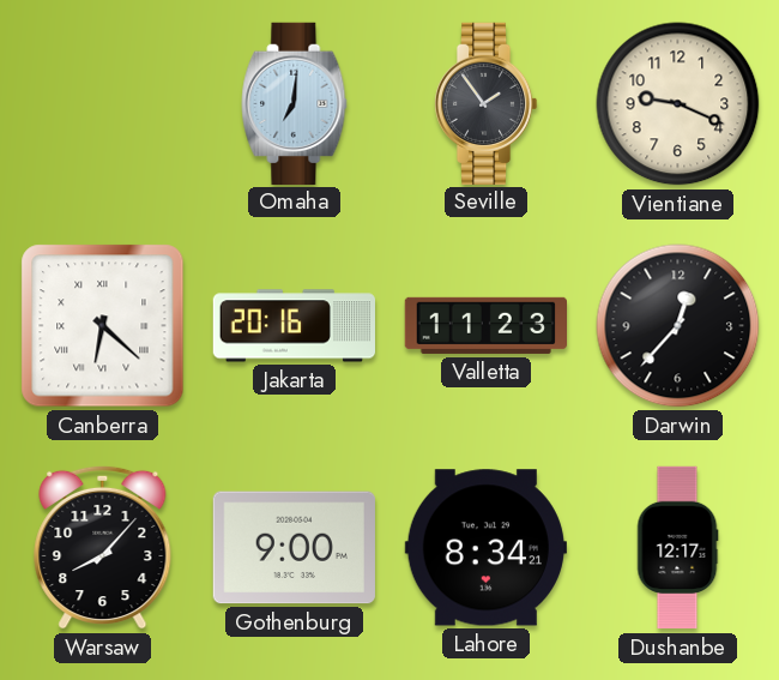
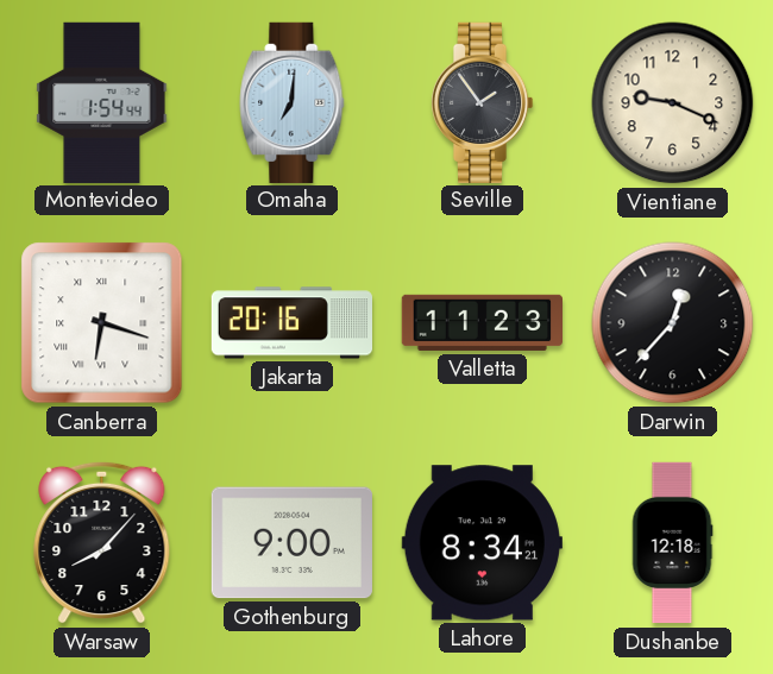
Montevideo: none -> 1:54 (102, 102)
Canberra: 6:22 -> 6:18 (102, 323)
Dushanbe: 12:17 -> 12:18 (672, 543)
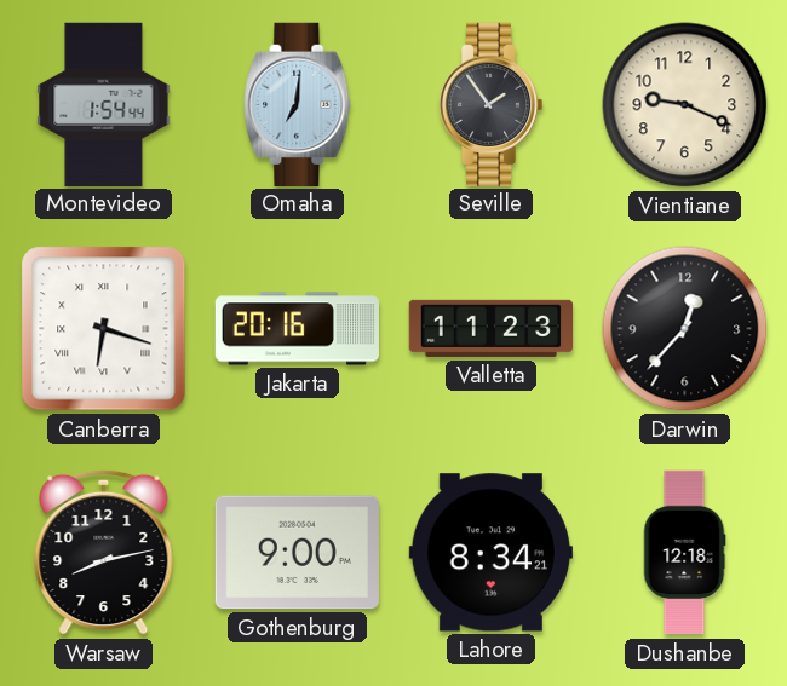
Warsaw: 8:07 -> 8:13 (104, 552)
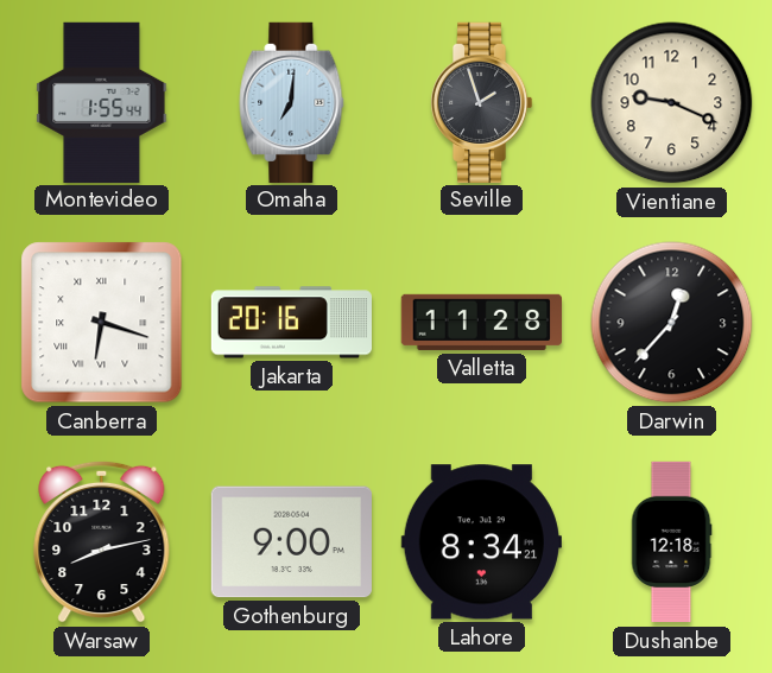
Montevideo: 1:54 -> 1:55 (102, 102)
Seville: 1:54 -> 1:57 (481, 102)
Valletta: 11:23 -> 11:28 (481, 322)
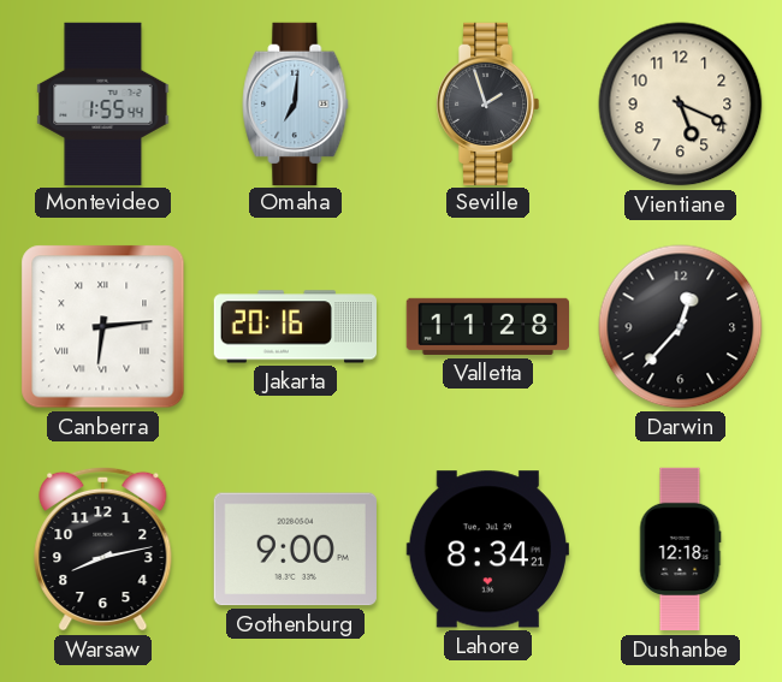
Vientiane: 9:19 -> 5:19 (681, 105)
Canberra: 6:18 -> 6:14 (103, 327)
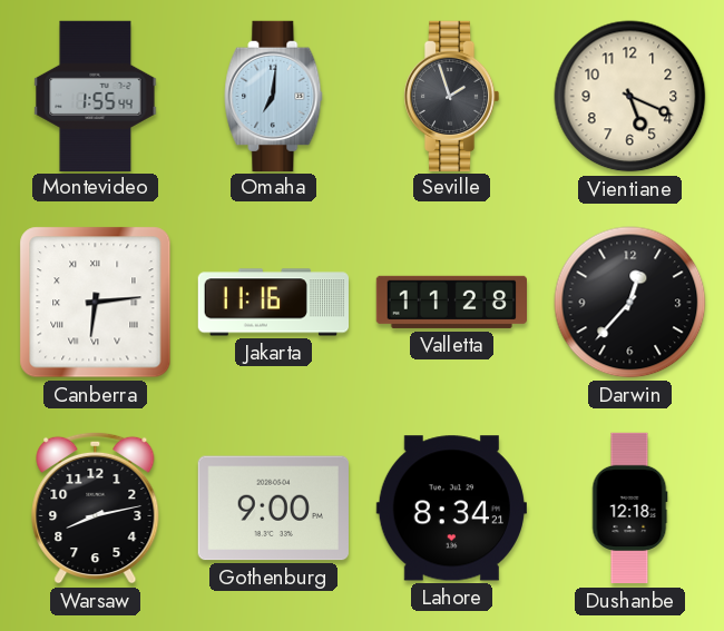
Jakarta: 20:16 -> 11:16 (273, 303)
